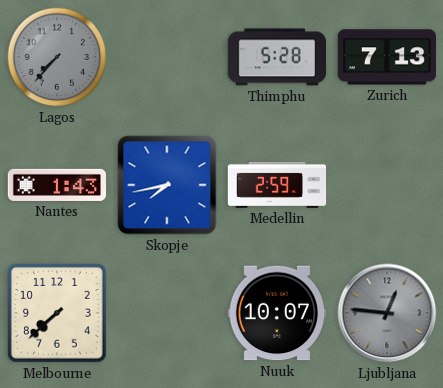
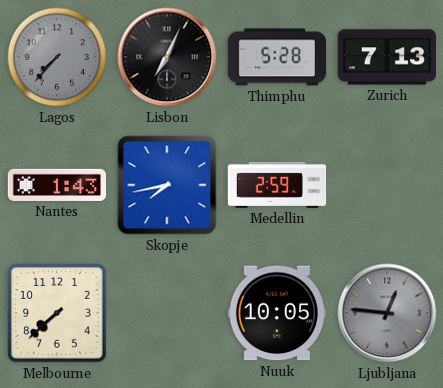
Lisbon: none -> 7:04 (167, 57)
Nuuk: 10:07 -> 10:05 (276, 313)
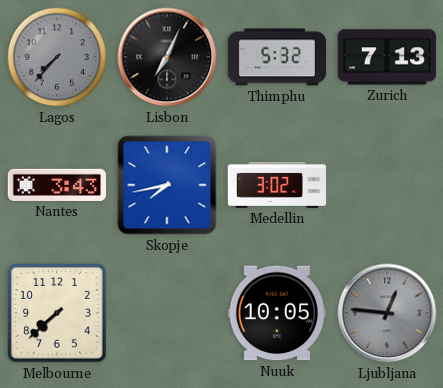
Thimphu: 5:28 -> 5:32 (277, 57)
Nantes: 1:43 -> 3:43 (57, 185)
Medellin: 2:59 -> 3:02 (277, 185)
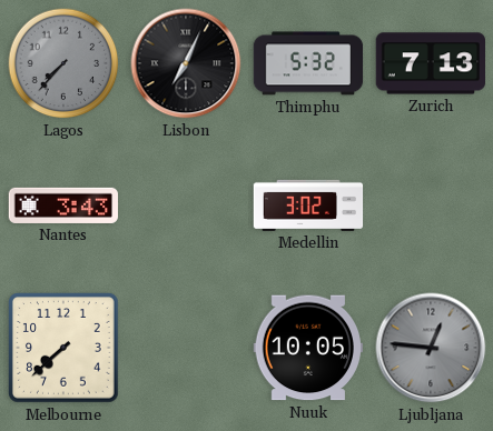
Skopje: 7:43 -> none (167, 185)
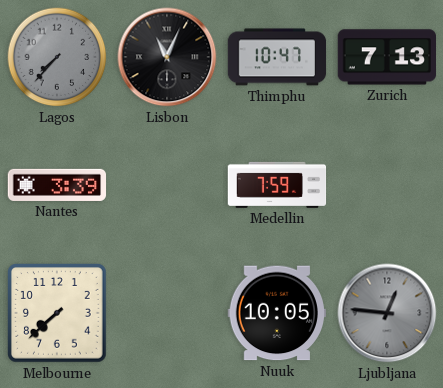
Lisbon: 7:04 -> 11:04 (167, 57)
Thimphu: 5:32 -> 10:47 (277, 57)
Nantes: 3:43 -> 3:39 (57, 185)
Medellin: 3:02 -> 7:59 (277, 185)
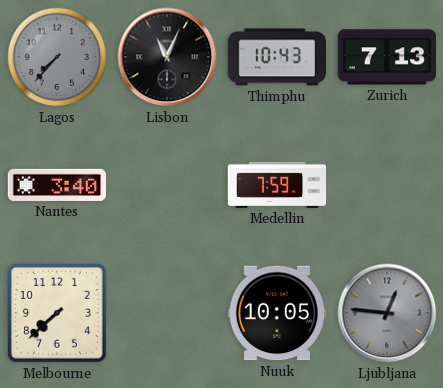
Thimphu: 10:47 -> 10:43 (277, 57)
Nantes: 3:39 -> 3:40 (57, 185)
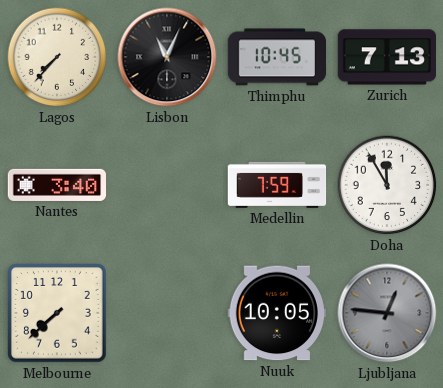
Lagos dial: grey -> cream (57, 57)
Thimphu: 10:43 -> 10:45 (277, 57)
Doha: none -> 11:55 (387, 185)
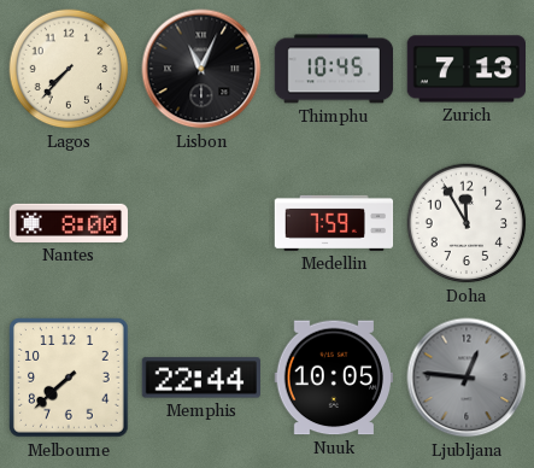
Nantes: 3:40 -> 8:00 (69, 223)
Memphis: none -> 22:44 (200, 378)
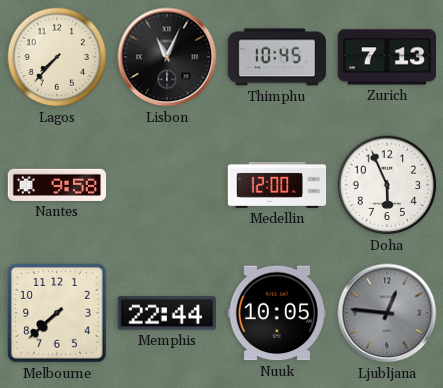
Nantes: 8:00 -> 9:58 (57, 185)
Medellin: 7:59 -> 12:00 (277, 185)
Doha: 11:55 -> 5:56 (387, 185)
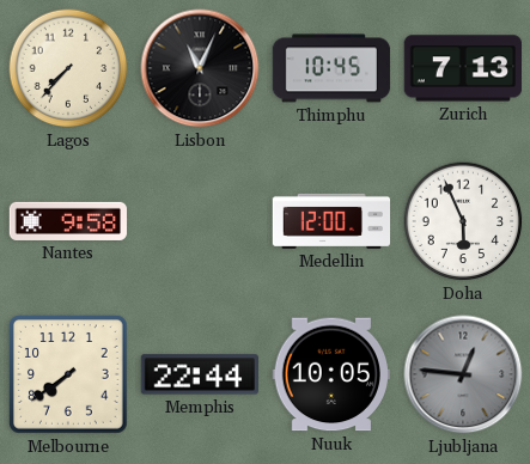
Melbourne: 7:38 -> 7:39 (69, 376)
